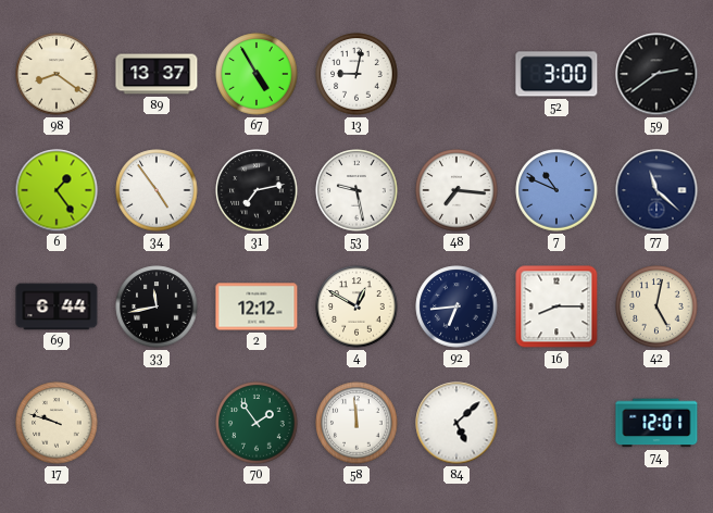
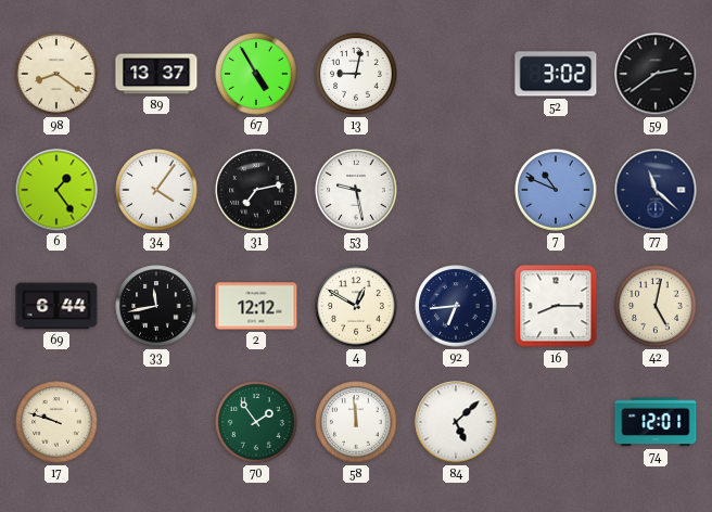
52: 3:00 -> 3:02 (556, 74)
34: 4:54 -> 4:06 (156, 190)
48: 7:16 -> none (456, 190)
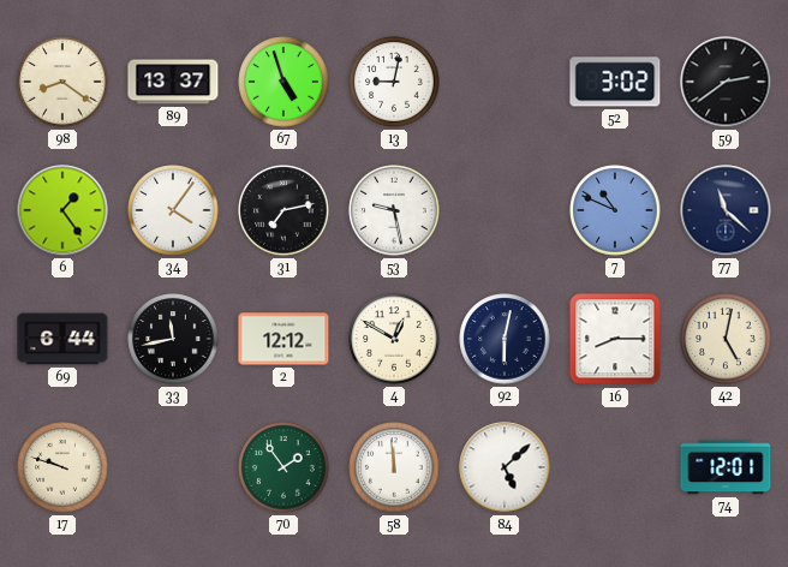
67: 4:55 -> 4:57 (283, 82)
92: 6:44 -> 6:02 (505, 339)
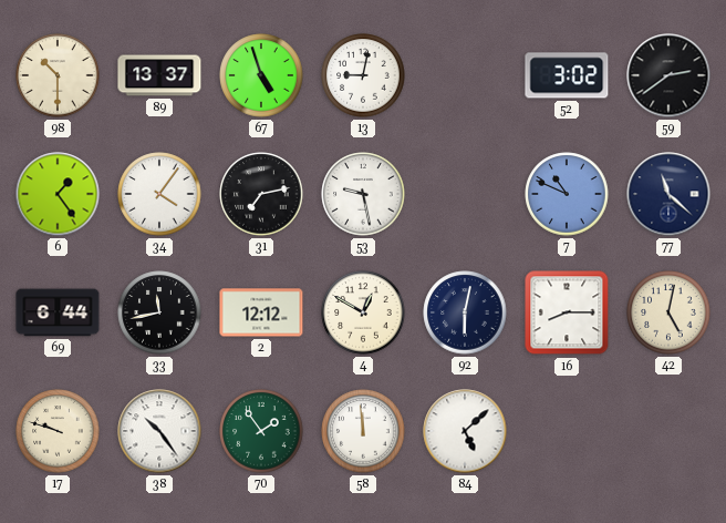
98: 8:21 -> 10:30 (58, 75)
38: none -> 10:24 (159, 431)
74: 12:01 -> none (726, 467)
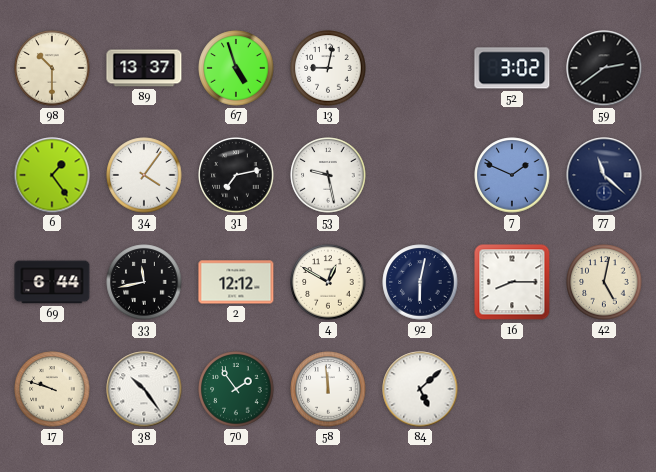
7: 10:49 -> 1:49 (512, 175)
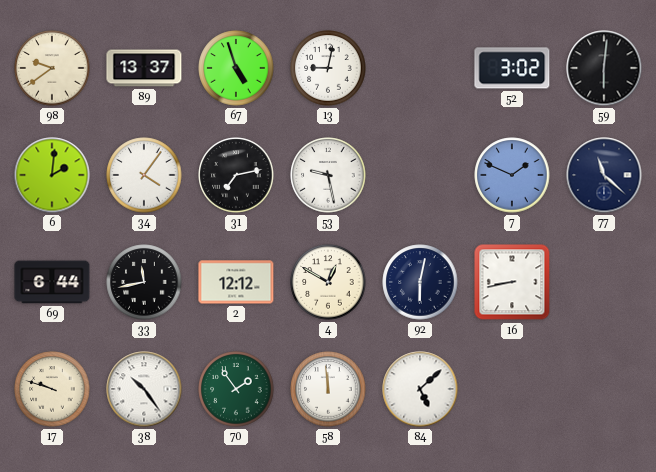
98: 10:30 -> 9:39 (52, 68)
59: 2:39 -> 6:01 (604, 68)
6: 1:24 -> 2:01 (52, 175)
16: 8:15 -> 8:43 (512, 282)
42: 5:02 -> none (604, 282)
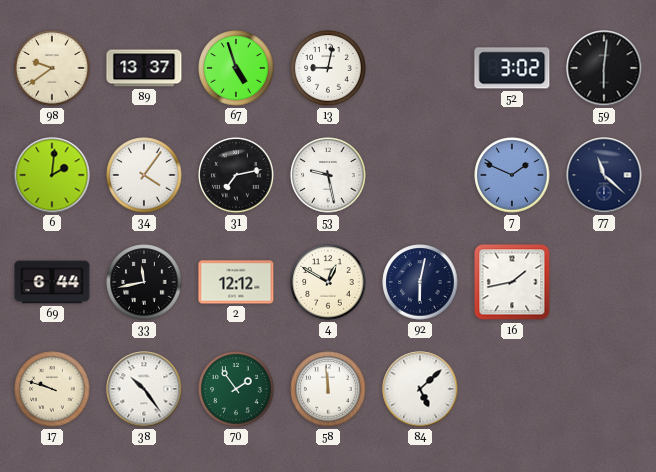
16: 8:43 -> 1:43 (512, 282)
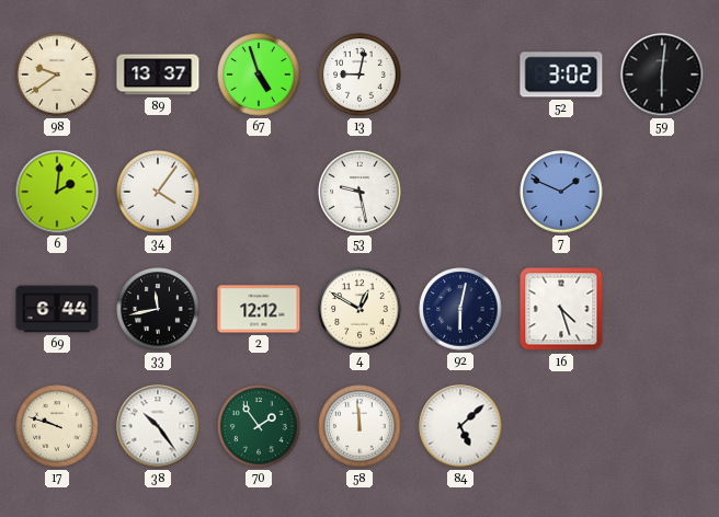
31: 7:13 -> none (236, 175)
77: 11:22 -> none (604, 175)
16: 1:43 -> 4:27 (561, 309)
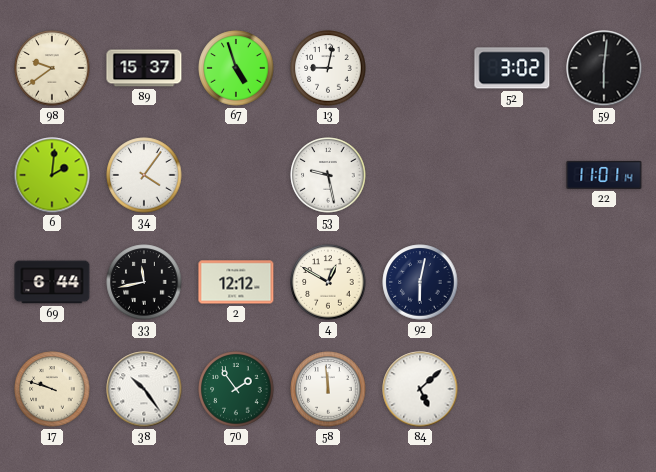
89: 13:37 -> 15:37 (144, 68)
7: 1:49 -> none (561, 192)
22: none -> 11:01 (604, 175)
16: 4:27 -> none (561, 309)
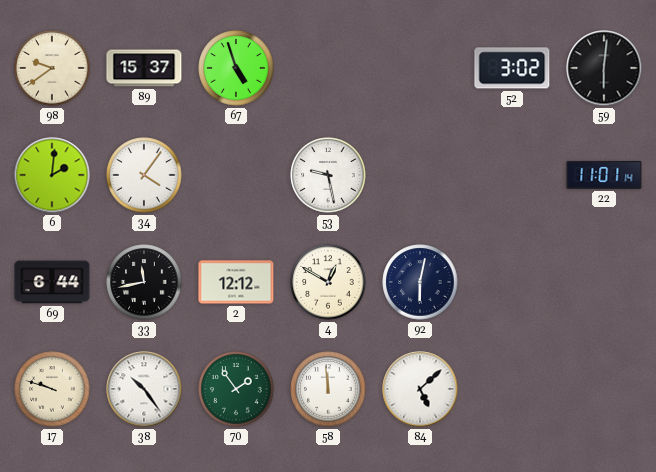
13: 9:02 -> none (328, 68)
